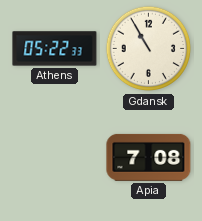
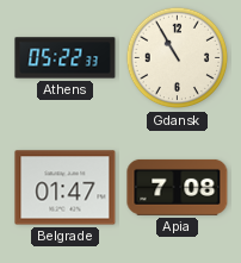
Belgrade: none -> 01:47 (66, 188)
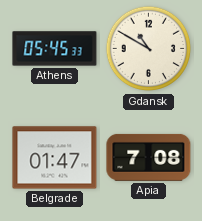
Athens: 05:22 -> 05:45 (55, 49)
Gdansk: 10:55 -> 10:50 (149, 49)
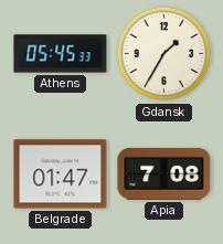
Gdansk: 10:50 -> 1:35 (164, 54)
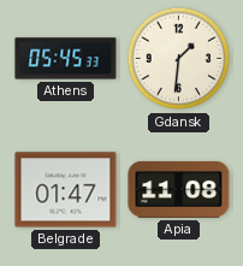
Gdansk: 1:35 -> 1:31 (179, 59)
Apia: 7:08 -> 11:08 (179, 189)
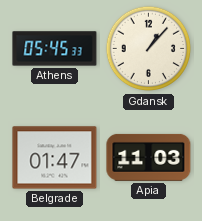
Gdansk: 1:31 -> 1:07 (149, 49)
Apia: 11:08 -> 11:03 (149, 157)
